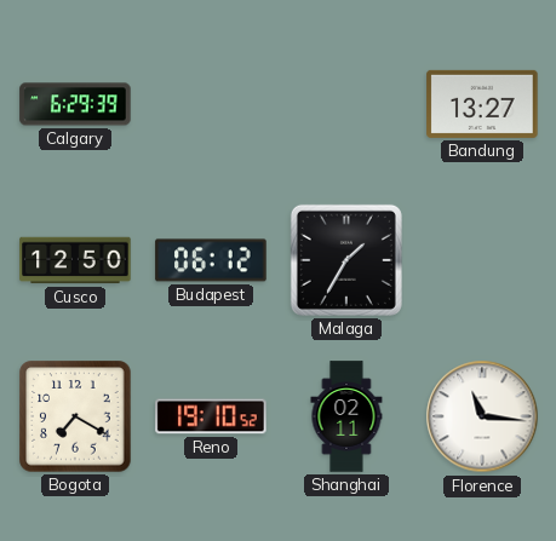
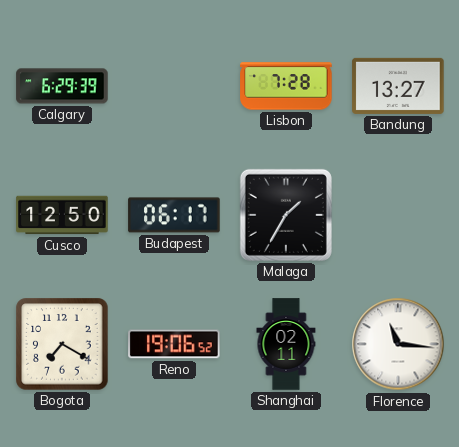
Lisbon: none -> 7:28 (286, 86)
Budapest: 06:12 -> 06:17 (174, 215)
Reno: 19:10 -> 19:06 (174, 344)
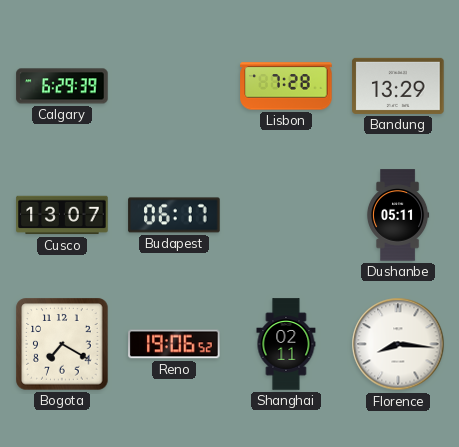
Bandung: 13:27 -> 13:29 (398, 86)
Cusco: 12:50 -> 13:07 (62, 215)
Malaga: 1:35 -> none (286, 215)
Dushanbe: none -> 05:11 (398, 215)
Florence: 11:16 -> 8:16 (398, 344)
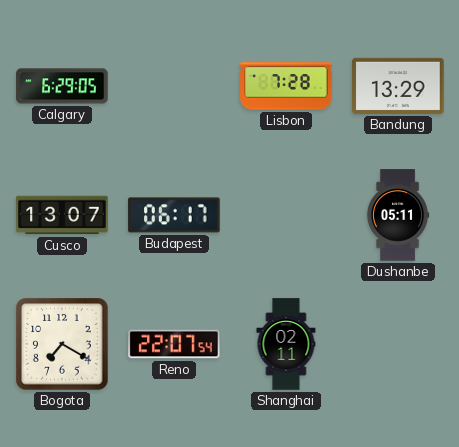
Calgary: 6:29:39 -> 6:29:05 (62, 86)
Reno: 19:06 -> 22:07 (174, 344)
Florence: 8:16 -> none (398, 344)
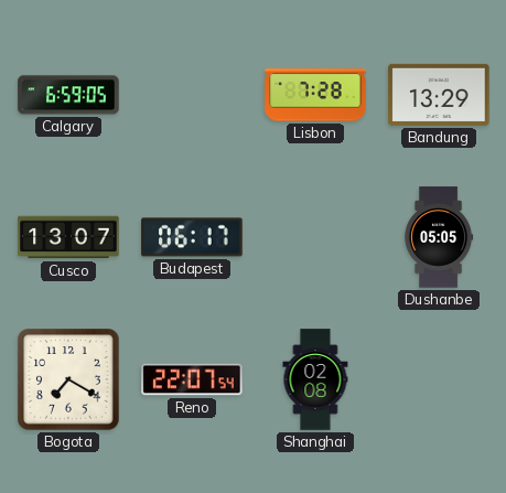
Calgary: 6:29 -> 6:59 (68, 95)
Dushanbe: 05:11 -> 05:05 (439, 237)
Shanghai: 02:11 -> 02:08 (315, 379)
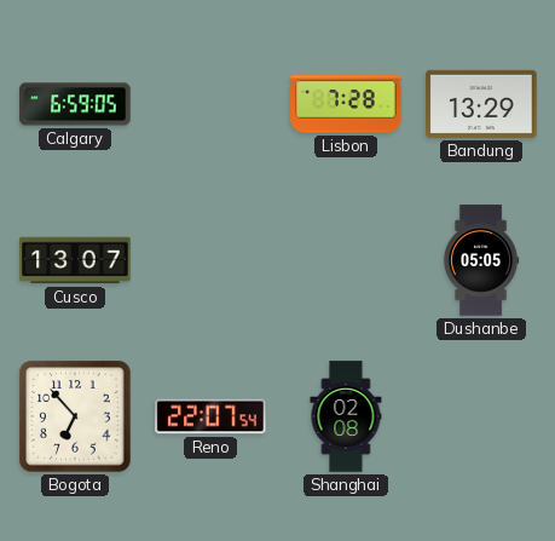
Budapest: 06:17 -> none (192, 237)
Bogota: 7:20 -> 6:53 (75, 416)
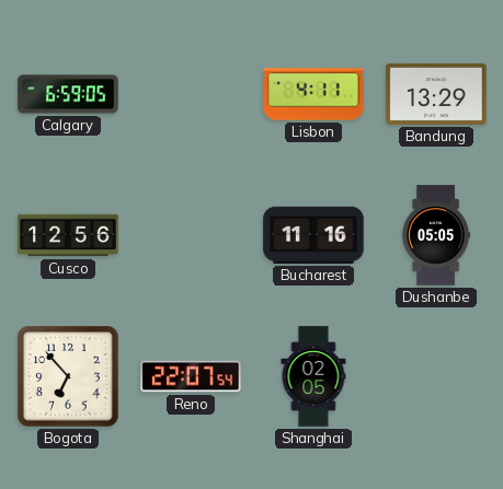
Lisbon: 7:28 -> 4:11 (313, 94)
Cusco: 13:07 -> 12:56 (68, 235)
Bucharest: none -> 11:16 (313, 235)
Shanghai: 02:08 -> 02:05 (313, 376)
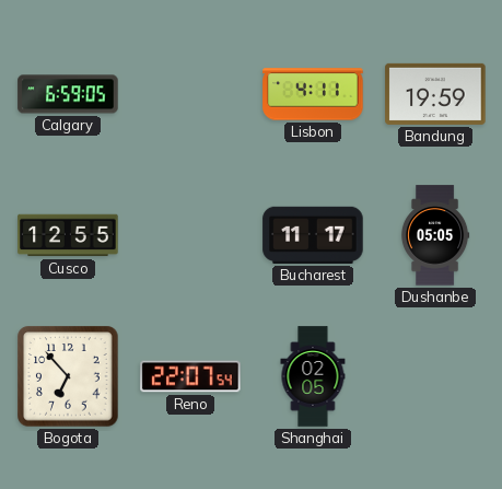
Bandung: 13:29 -> 19:59 (435, 94)
Cusco: 12:56 -> 12:55 (68, 235)
Bucharest: 11:16 -> 11:17 (313, 235)
